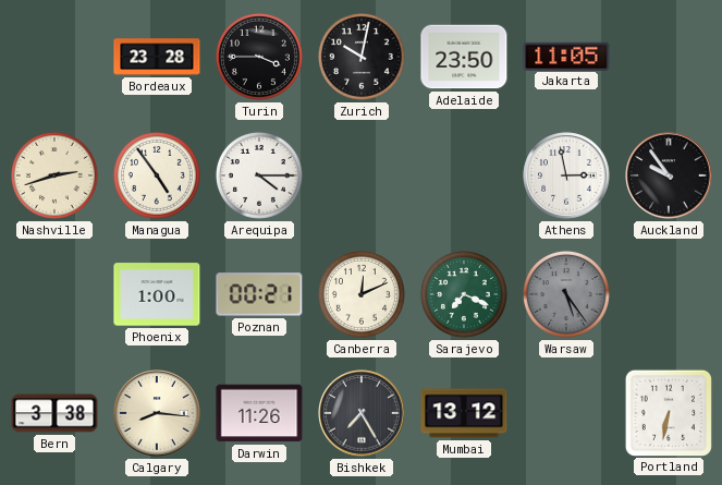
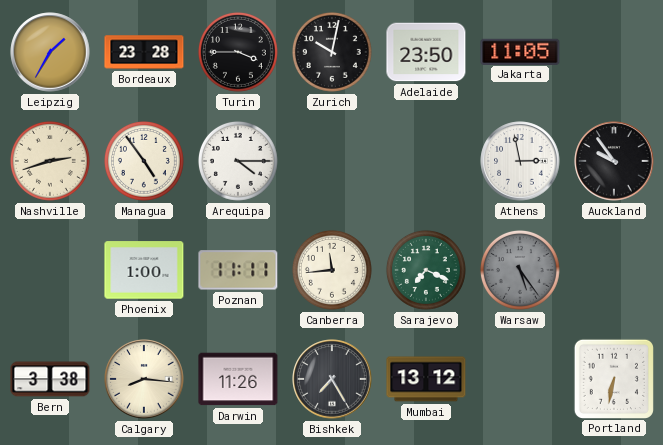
Leipzig: none -> 1:35 (50, 52)
Poznan: 00:21 -> 11:11 (238, 270)
Canberra: 12:11 -> 11:44 (332, 270)
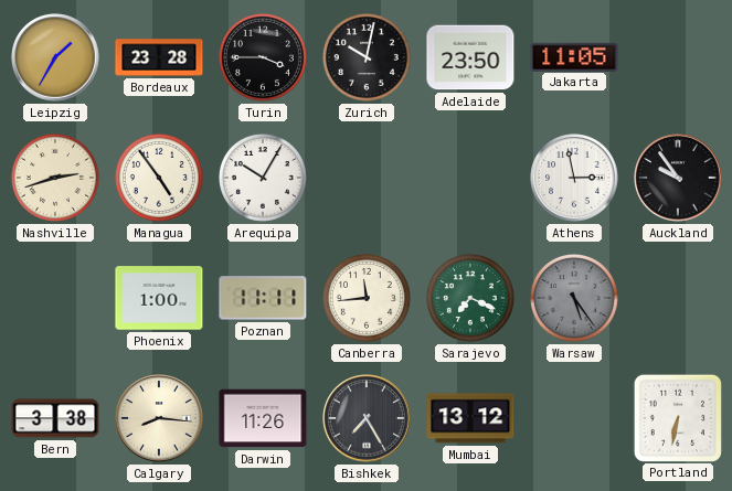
Arequipa: 4:15 -> 10:05 (263, 178)
